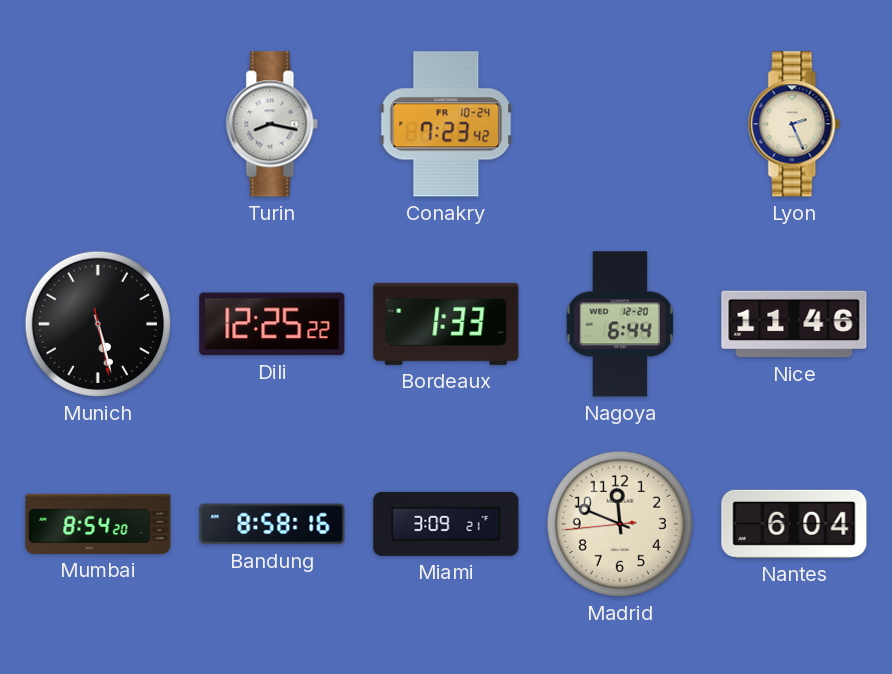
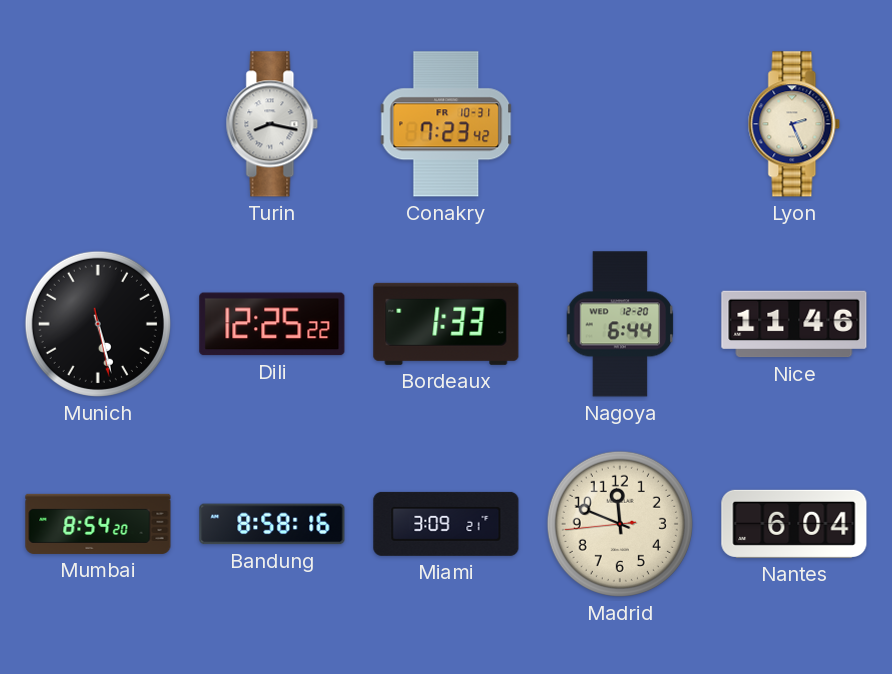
Conakry date: FR 10-24 -> FR 10-31 (446, 124)
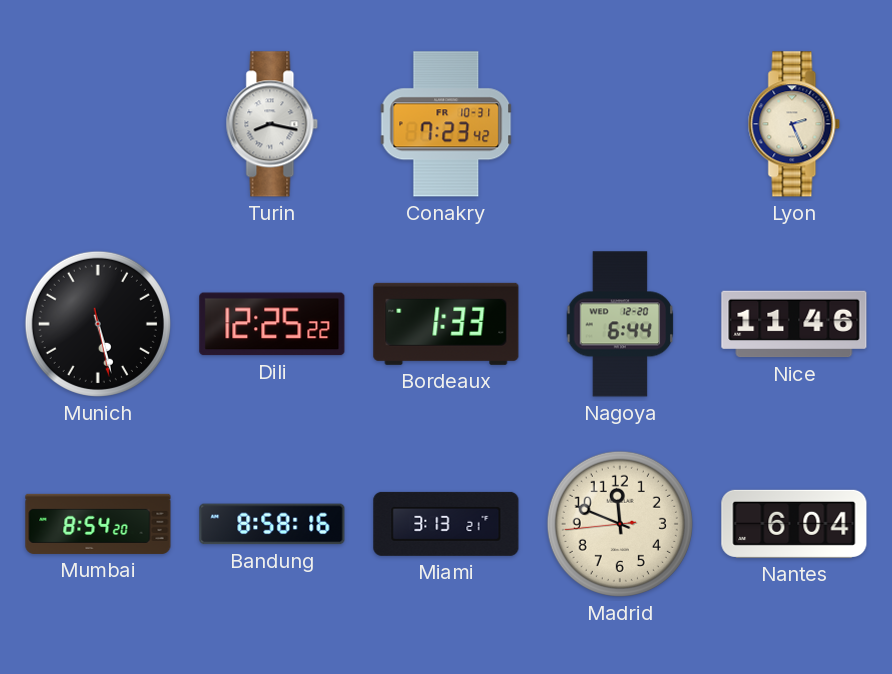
Miami: 3:09 -> 3:13 (446, 524)
